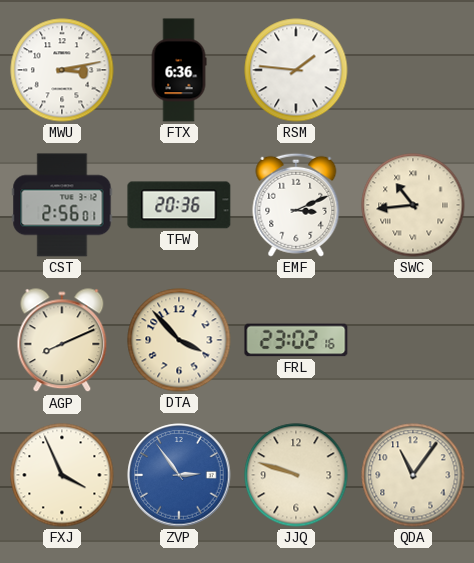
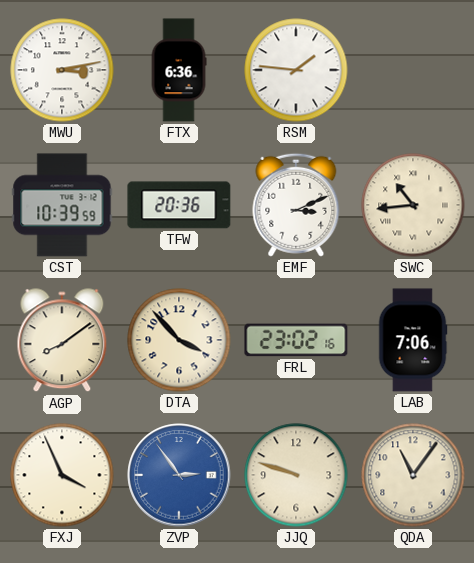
CST: 2:56 -> 10:39 (62, 205)
AGP: 8:11 -> 8:09 (62, 341)
LAB: none -> 7:06 (413, 340)
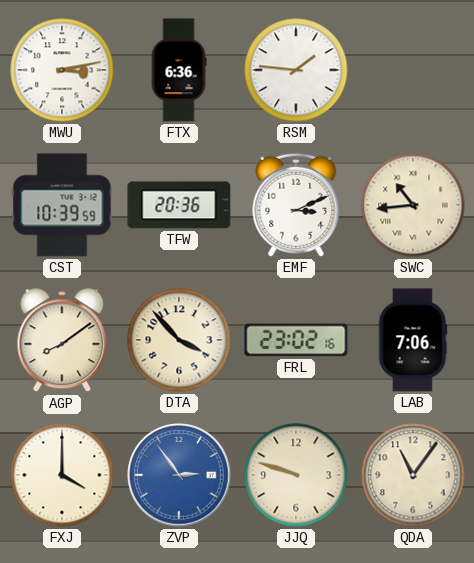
FXJ: 3:56 -> 4:00 (62, 475)
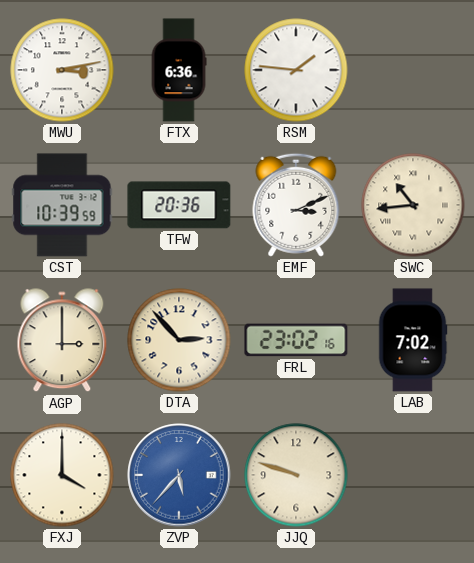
AGP: 8:09 -> 3:00 (62, 341)
DTA: 3:53 -> 2:53 (179, 340)
LAB: 7:06 -> 7:02 (413, 340)
ZVP: 2:54 -> 5:37 (179, 475)
QDA: 11:06 -> none (413, 475)
